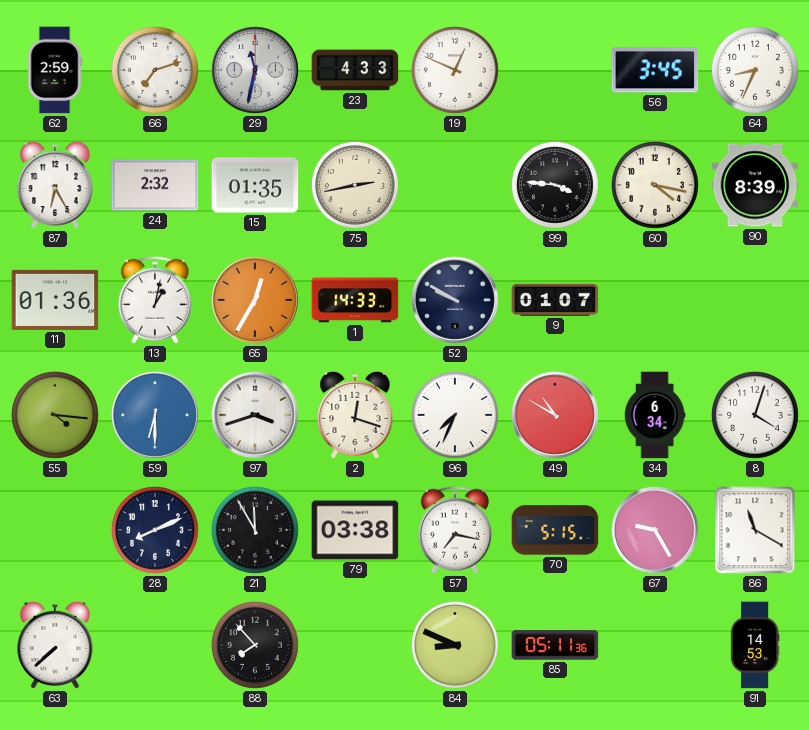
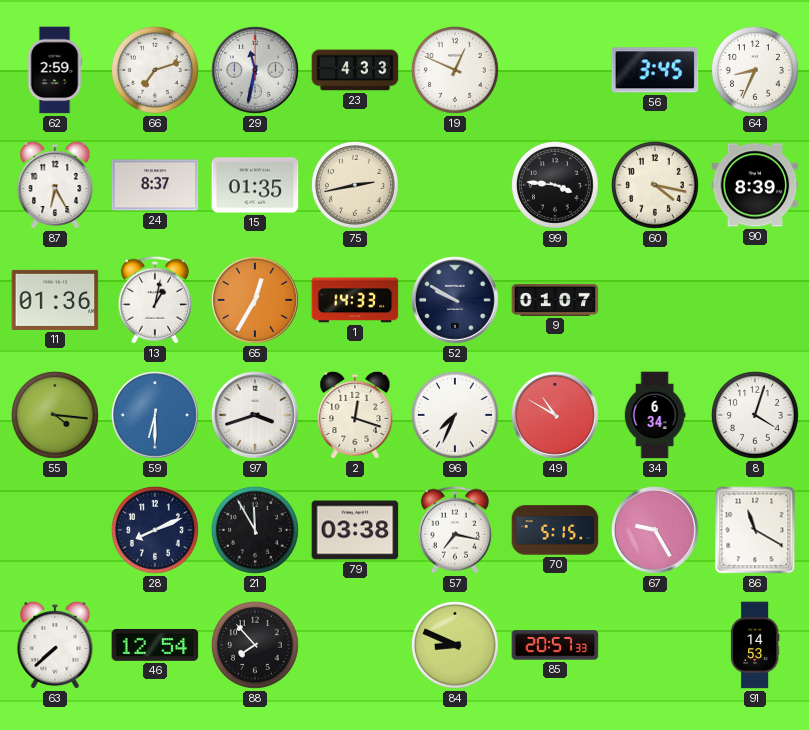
24: 2:32 -> 8:37 (155, 185)
46: none -> 12:54 (155, 645)
85: 05:11 -> 20:57 (555, 645)
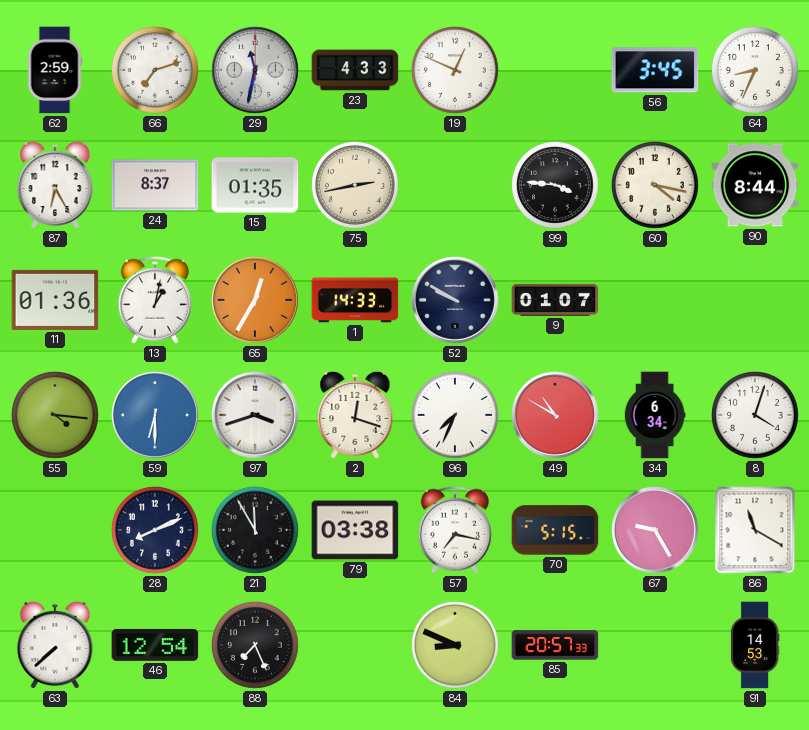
90: 8:39 -> 8:44 (755, 185)
88: 7:53 -> 7:26 (255, 645)
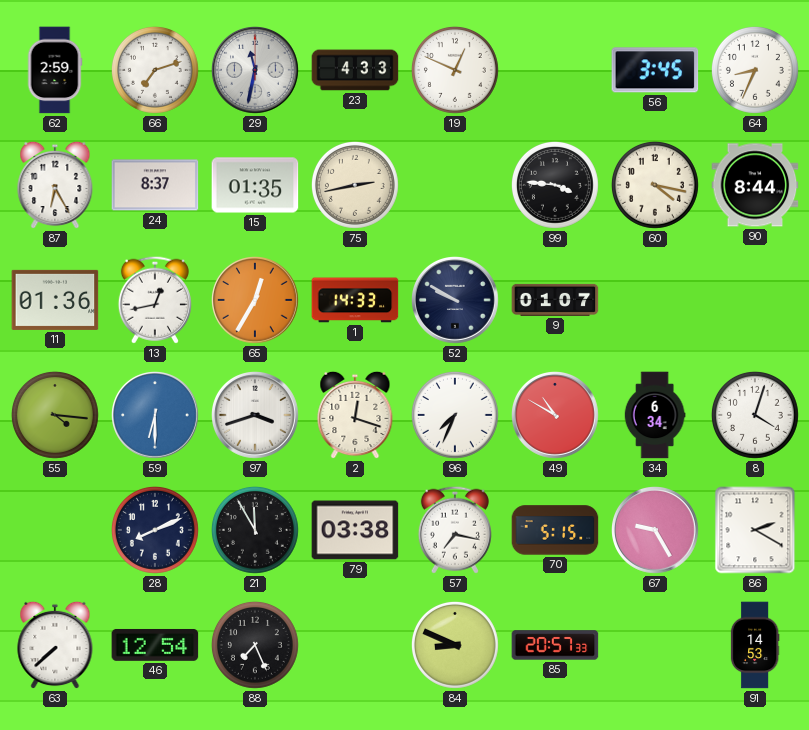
13: 1:02 -> 12:43 (155, 300)
86: 11:20 -> 2:20 (755, 530)
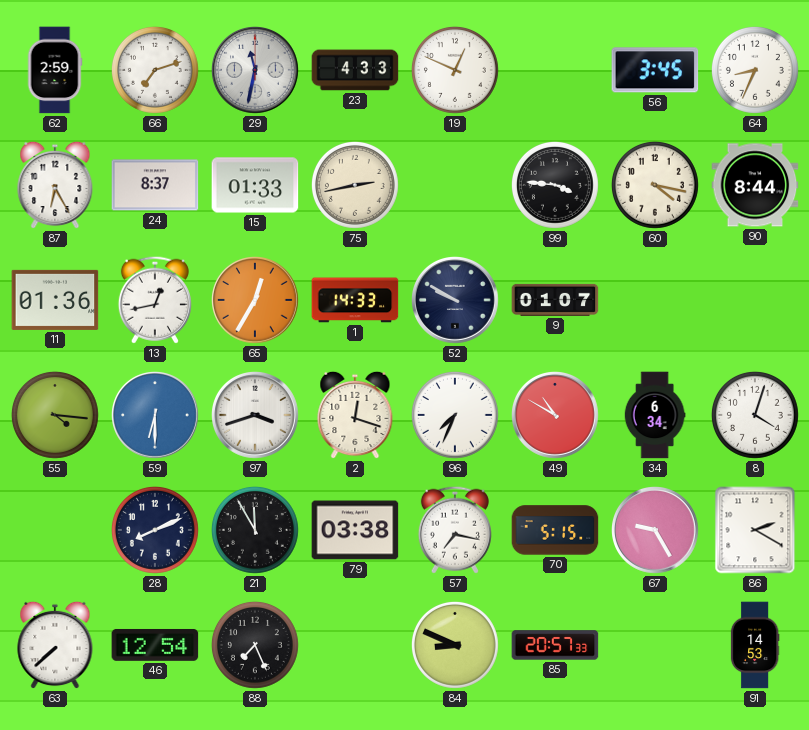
15: 01:35 -> 01:33 (255, 185)
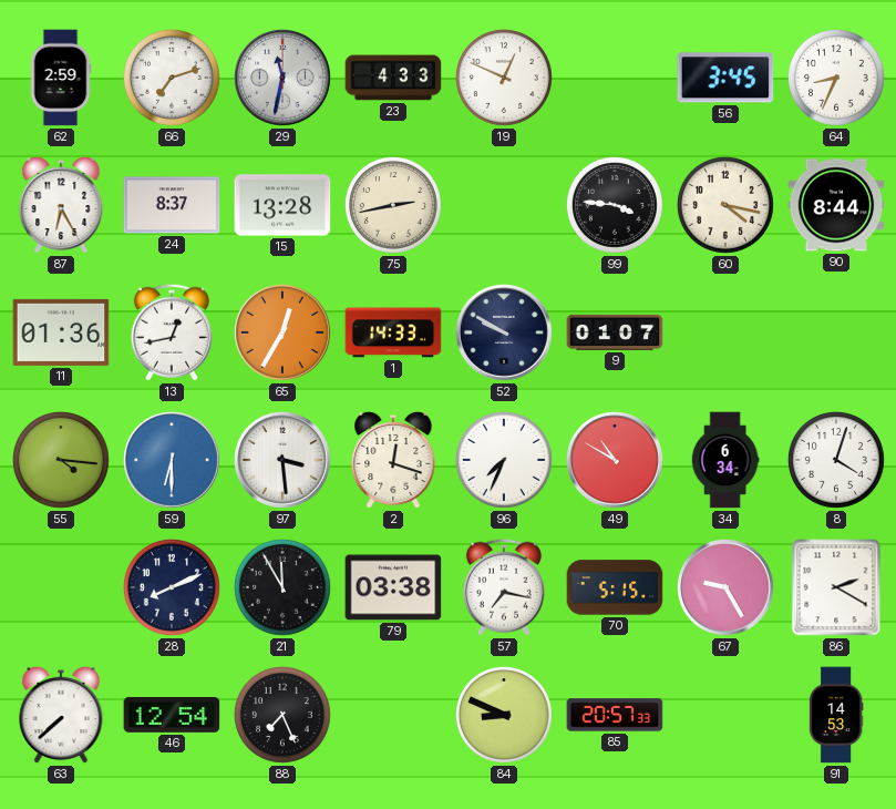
15: 01:33 -> 13:28 (282, 205)
97: 3:42 -> 3:29 (284, 461)
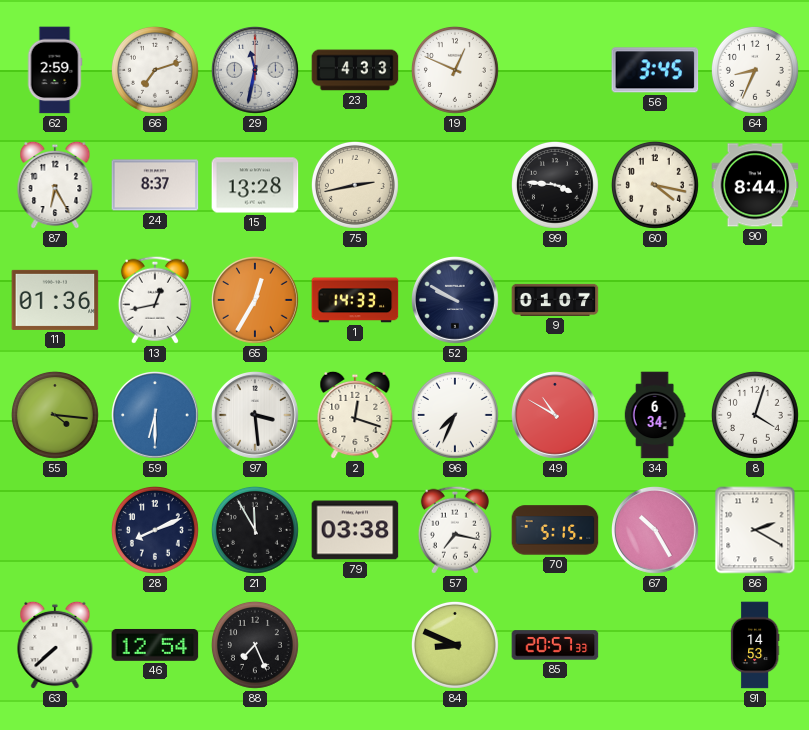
67: 9:25 -> 10:25 (656, 531)
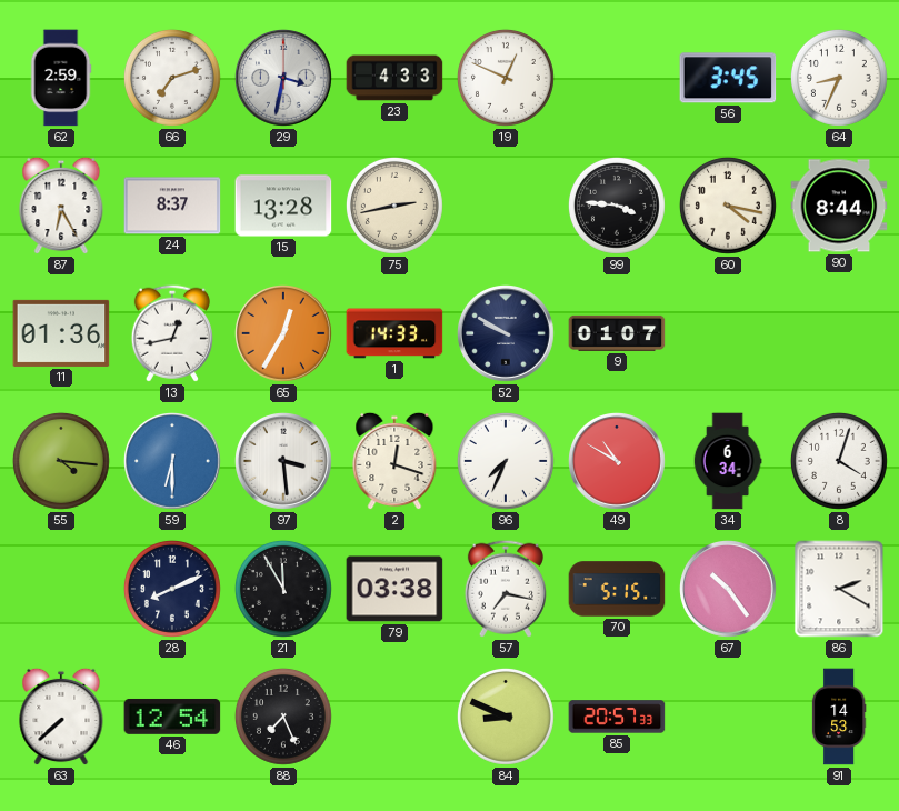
29: 11:32 -> 3:32 (284, 79)
67: 10:25 -> 10:24 (729, 590)
